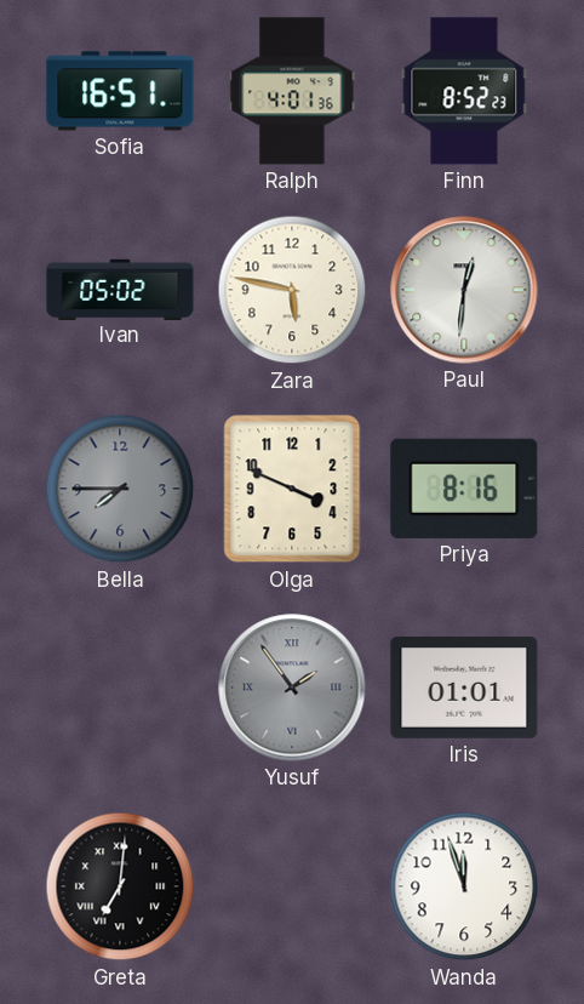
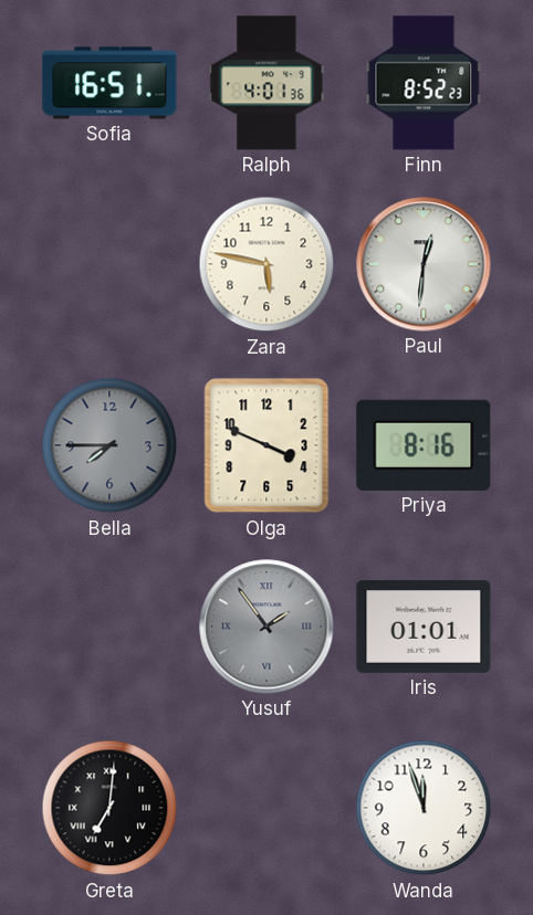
Ivan: 05:02 -> none (120, 289)
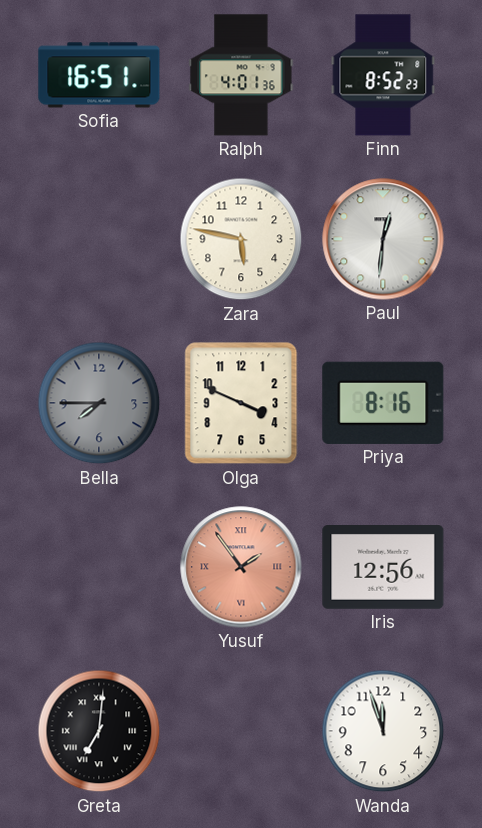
Yusuf dial: grey -> salmon (241, 567)
Iris: 01:01 -> 12:56 (383, 568)
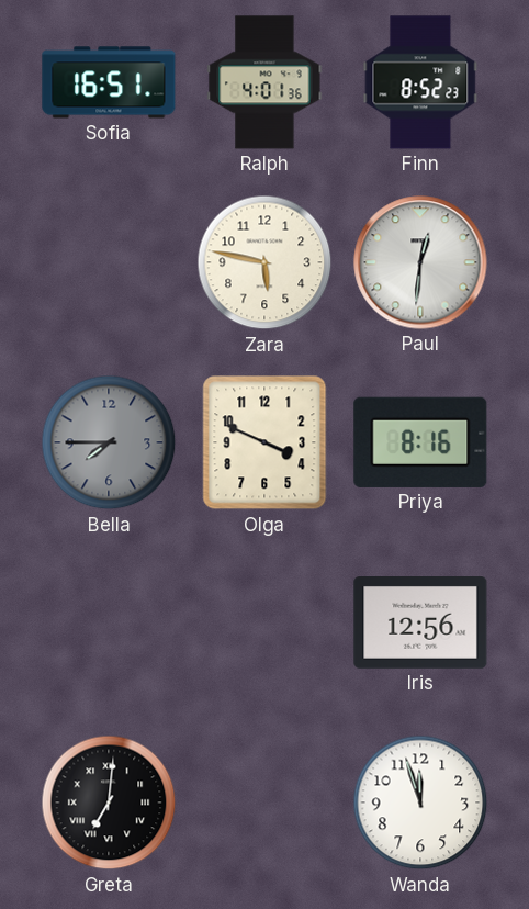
Yusuf: 1:54 -> none (241, 567)
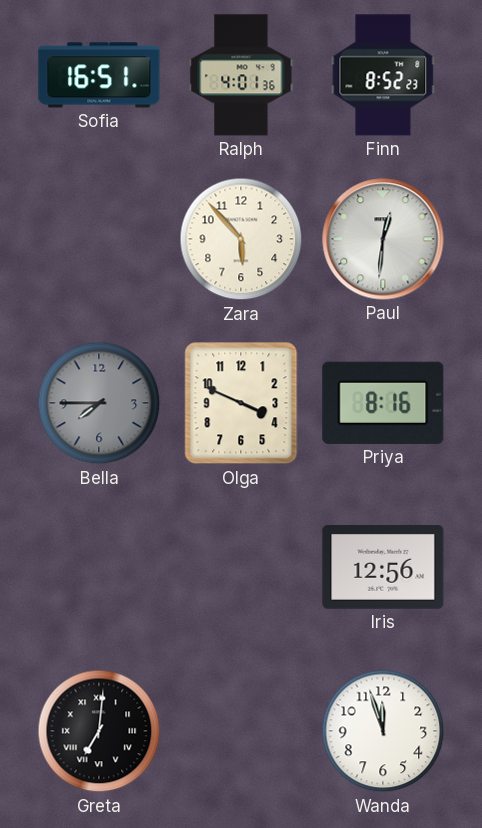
Zara: 5:47 -> 5:53 (241, 239)
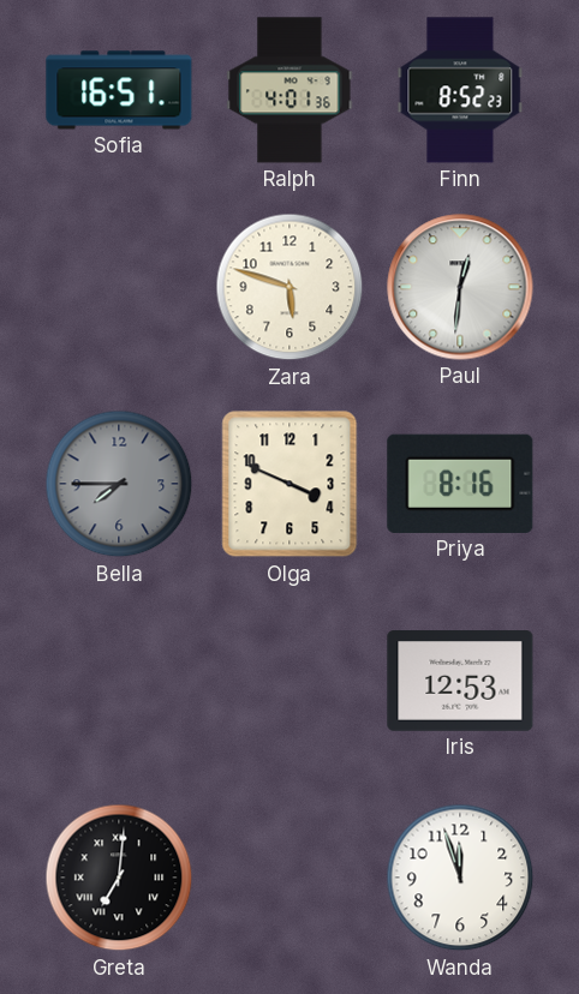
Zara: 5:53 -> 5:48 (289, 287)
Iris: 12:56 -> 12:53 (460, 682)
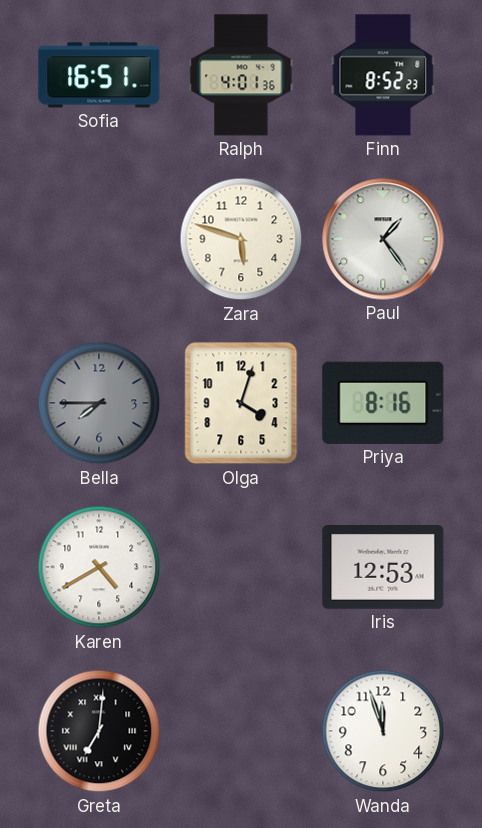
Paul: 12:31 -> 1:24 (383, 239)
Olga: 3:49 -> 4:03 (241, 403)
Karen: none -> 4:40 (99, 567)
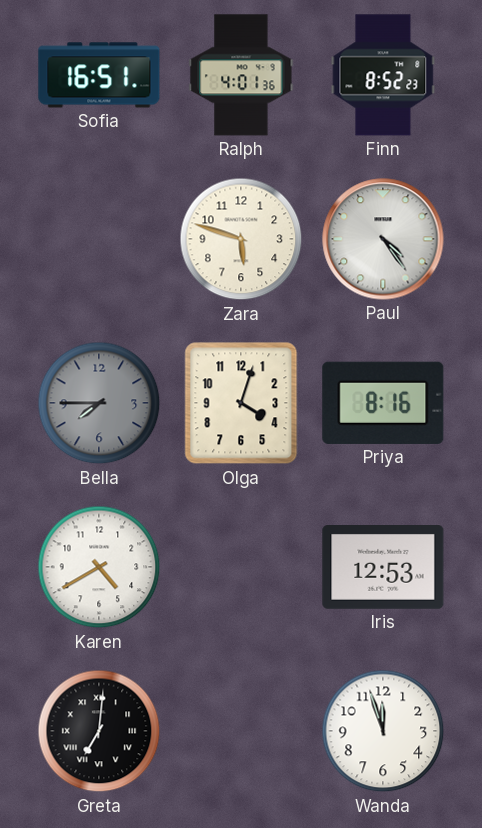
Paul: 1:24 -> 4:24 (383, 239)
